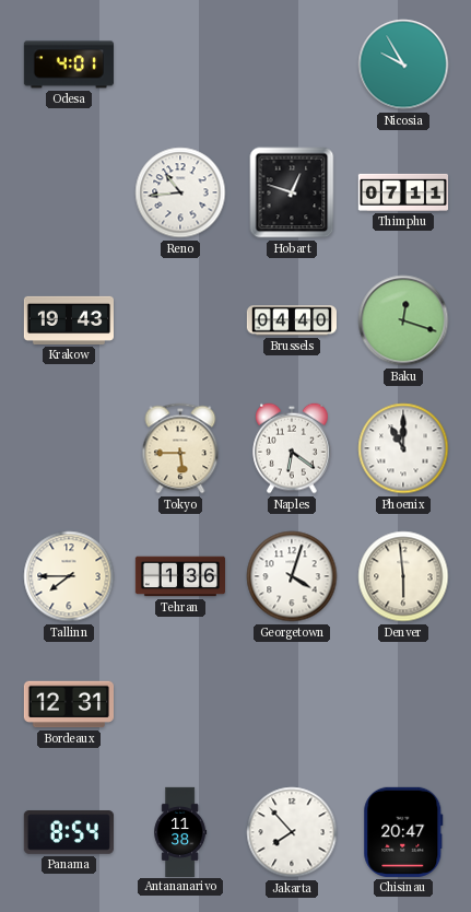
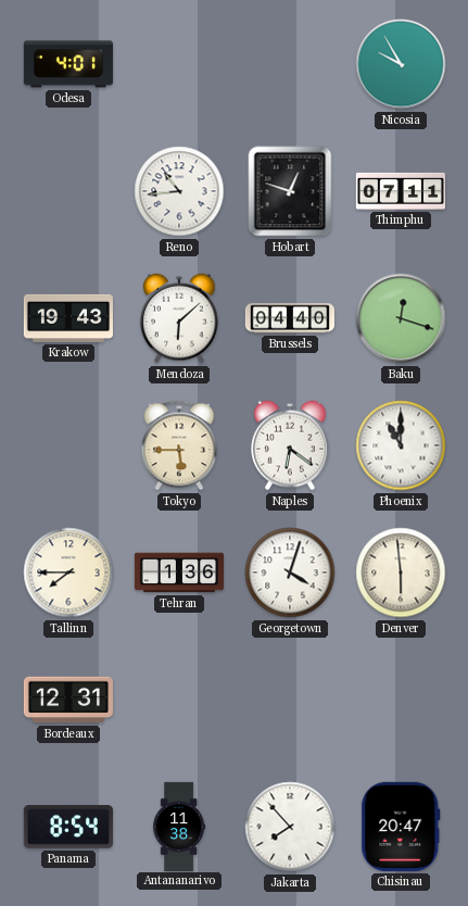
Mendoza: none -> 6:08 (179, 318)
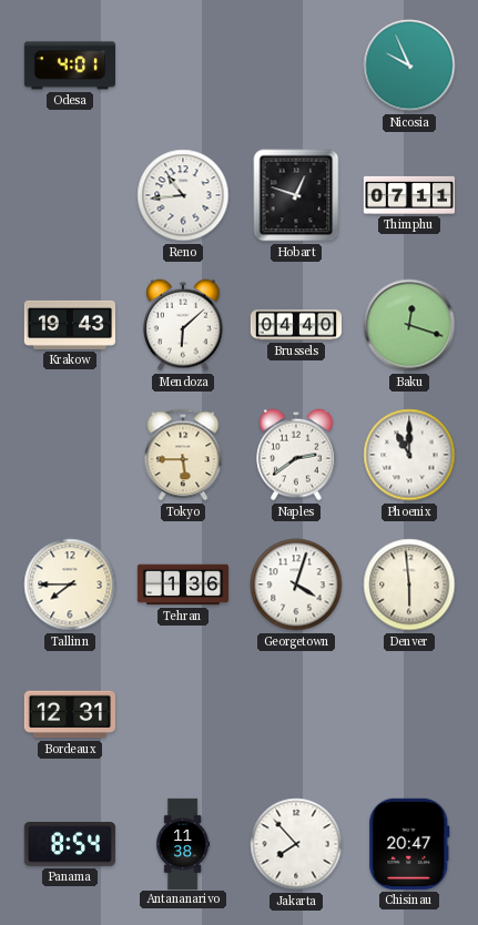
Nicosia: 9:55 -> 9:56 (409, 65)
Naples: 6:21 -> 2:39 (296, 455)
